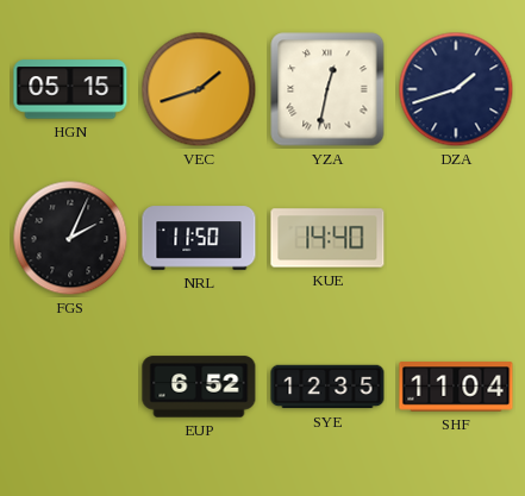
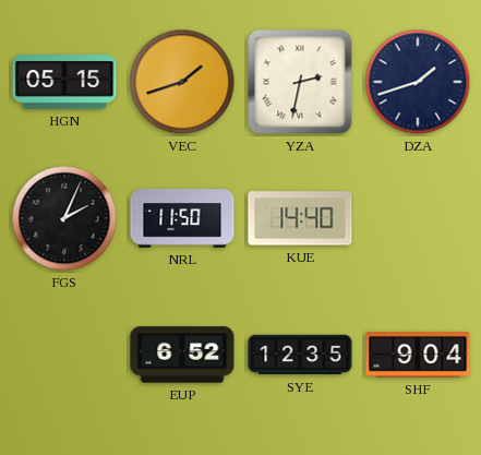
YZA: 12:32 -> 2:32 (300, 82)
SHF: 11:04 -> 9:04 (418, 355)
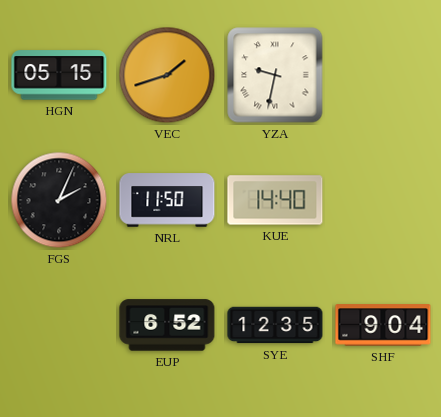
YZA: 2:32 -> 9:32 (275, 75)
DZA: 1:42 -> none (418, 82)
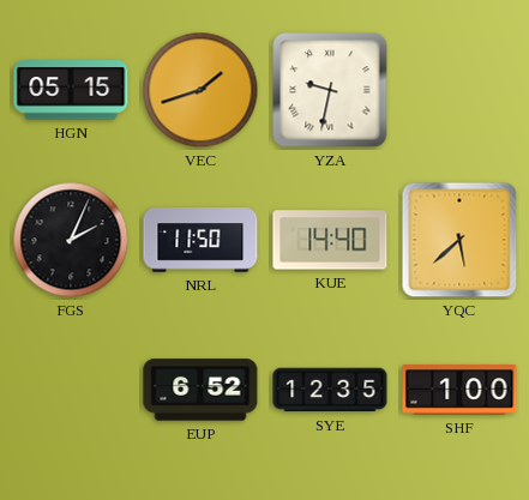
YQC: none -> 5:38 (459, 240)
SHF: 9:04 -> 1:00 (459, 390)
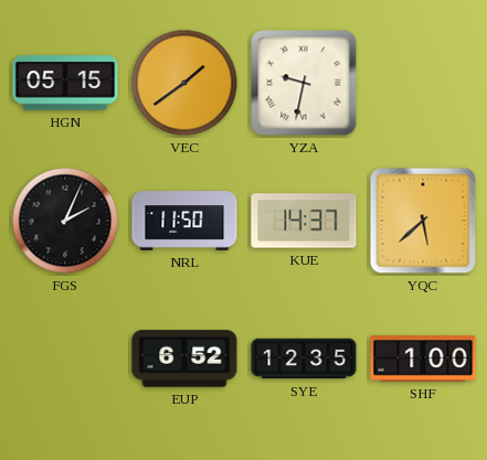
VEC: 1:42 -> 1:39 (184, 83)
KUE: 14:40 -> 14:37 (304, 221)
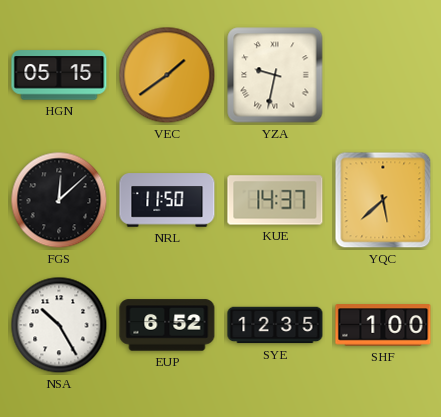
FGS: 2:04 -> 12:08 (59, 200)
NSA: none -> 10:25 (59, 325)
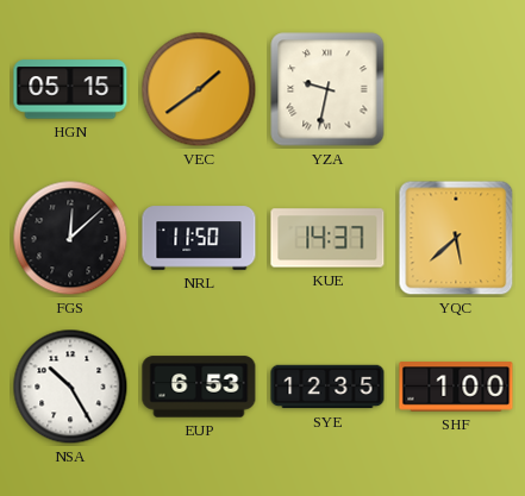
EUP: 6:52 -> 6:53 (199, 387)
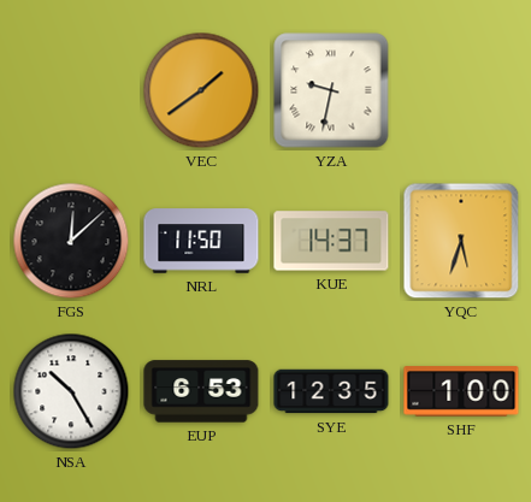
HGN: 05:15 -> none (70, 89)
YQC: 5:38 -> 5:33 (461, 241)
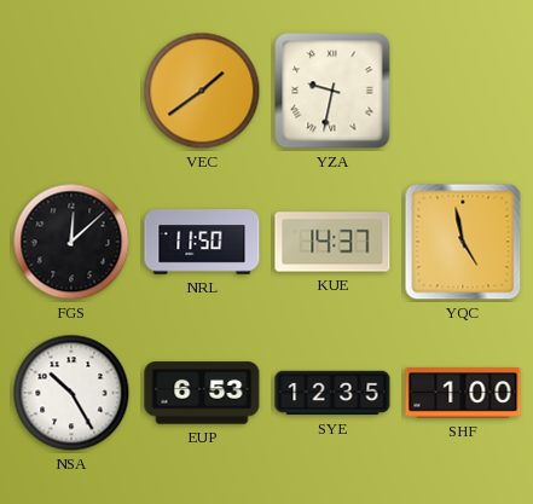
YQC: 5:33 -> 4:58 (463, 242)
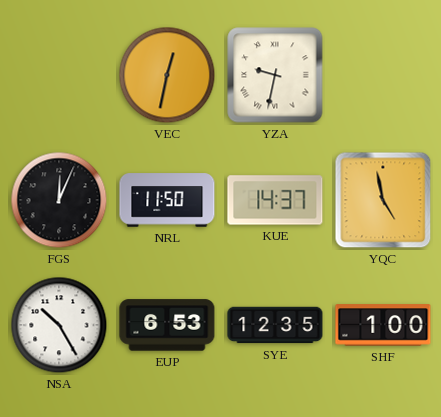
VEC: 1:39 -> 12:32 (167, 75)
FGS: 12:08 -> 12:04 (59, 200)
